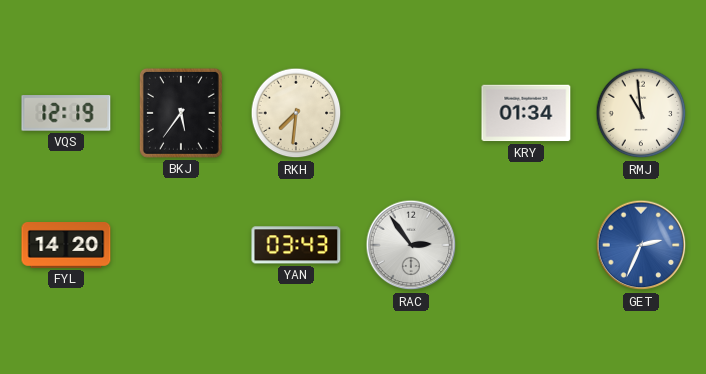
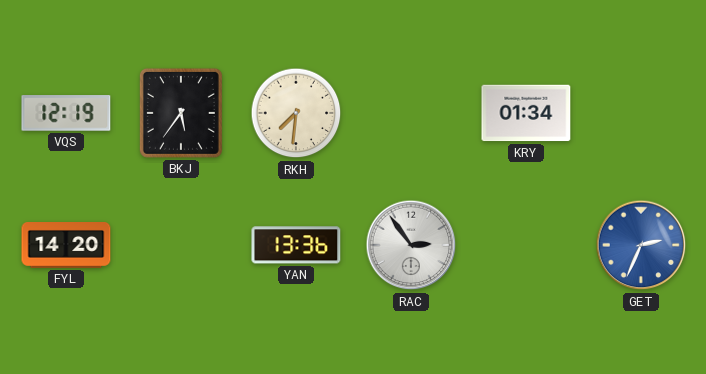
RMJ: 10:59 -> none (641, 113)
YAN: 03:43 -> 13:36 (296, 245)
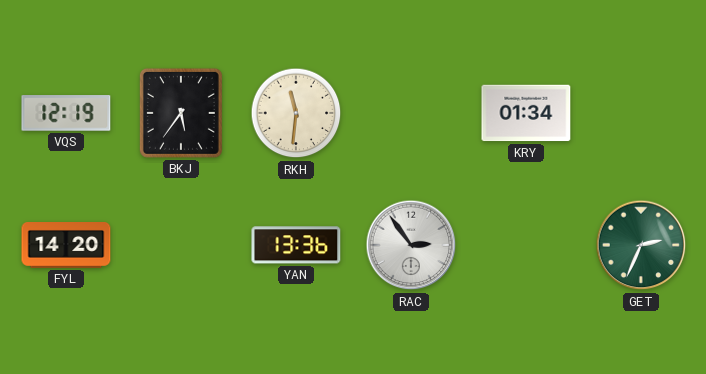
RKH: 7:31 -> 11:31 (296, 113)
GET dial: blue -> green (641, 245)
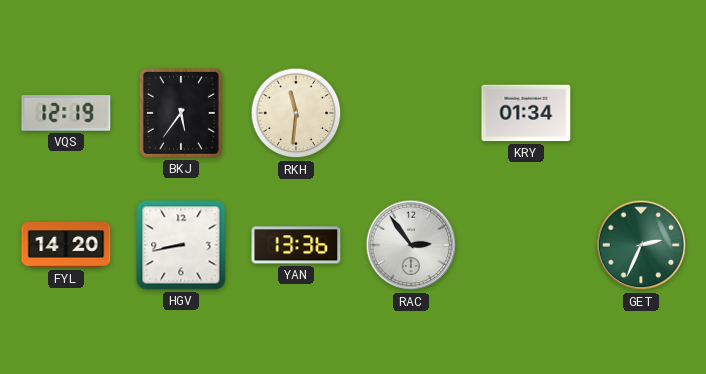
HGV: none -> 8:43 (181, 245)
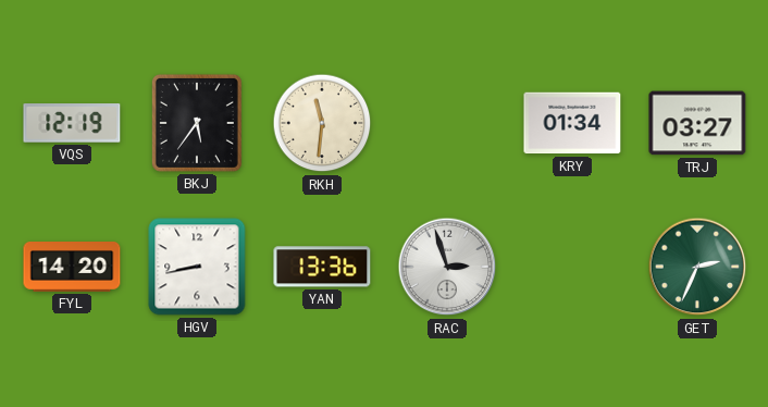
TRJ: none -> 03:27 (697, 123)
RAC: 2:54 -> 2:57 (447, 267)
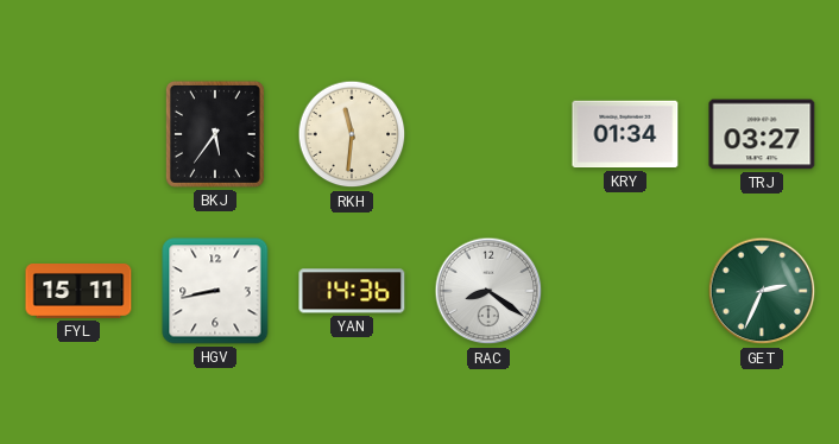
VQS: 12:19 -> none (72, 123)
FYL: 14:20 -> 15:11 (78, 292)
YAN: 13:36 -> 14:36 (352, 291)
RAC: 2:57 -> 8:21 (488, 291)
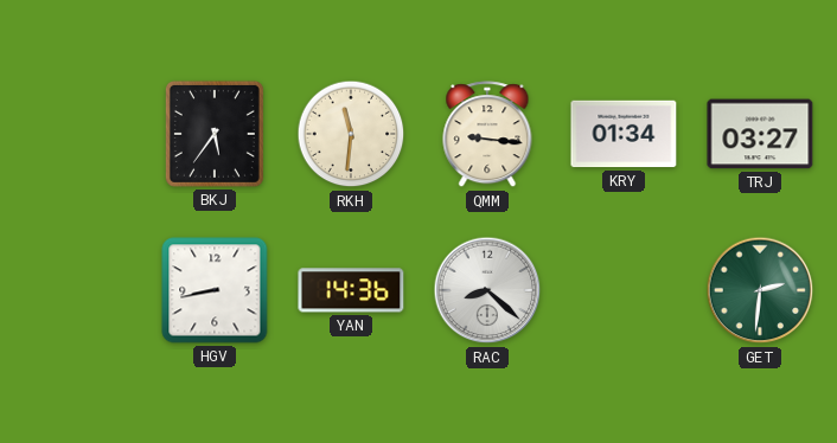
QMM: none -> 9:16 (487, 135)
FYL: 15:11 -> none (78, 292)
RAC: 8:21 -> 8:22 (487, 290)
GET: 2:34 -> 2:31 (760, 290)
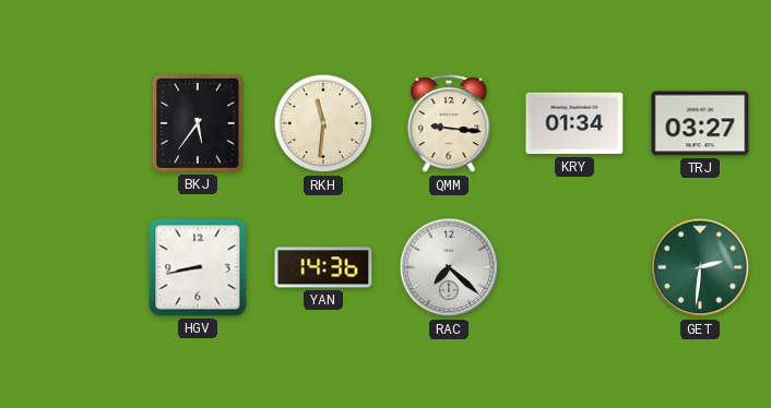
RAC: 8:22 -> 7:22 (449, 267)
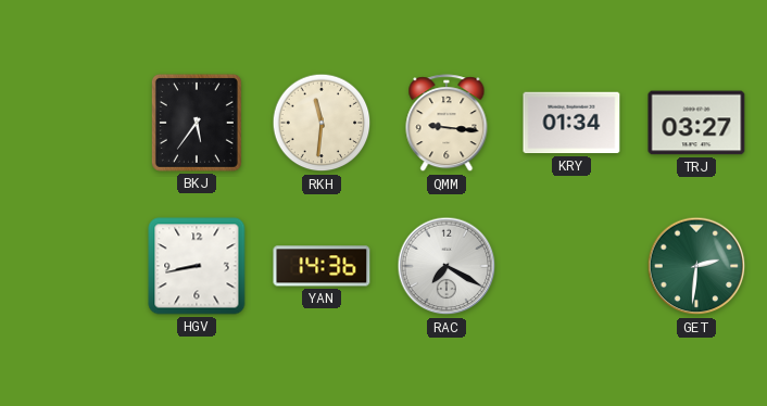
RAC: 7:22 -> 7:20 (447, 266)
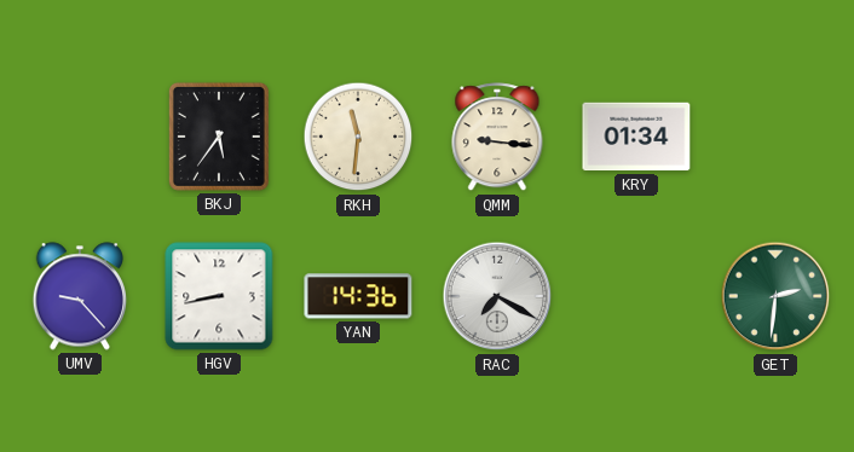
TRJ: 03:27 -> none (696, 123)
UMV: none -> 9:23 (79, 296)
